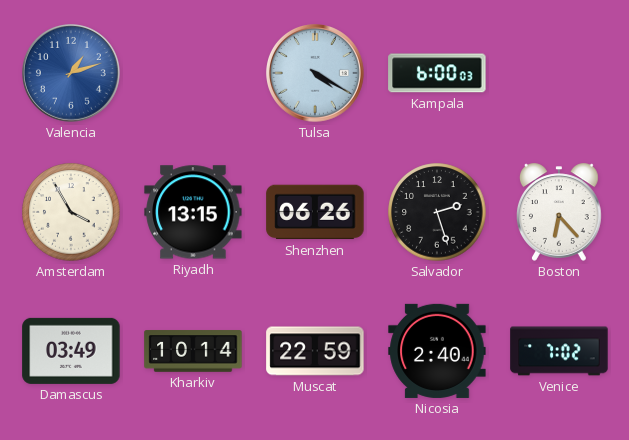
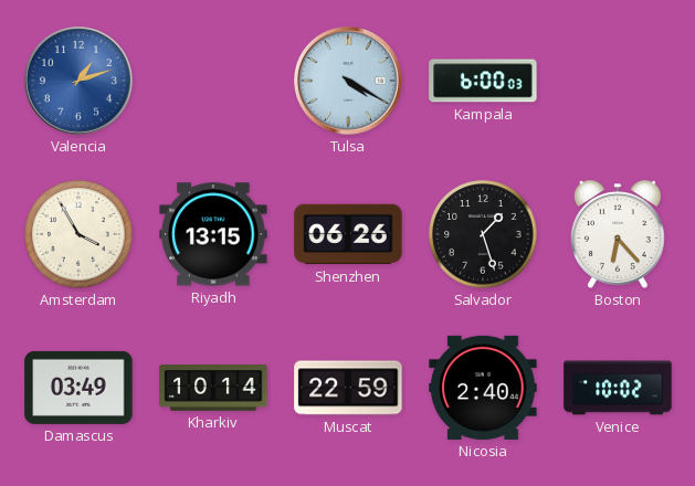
Salvador: 2:27 -> 1:27 (483, 234)
Venice: 7:02 -> 10:02 (618, 388)
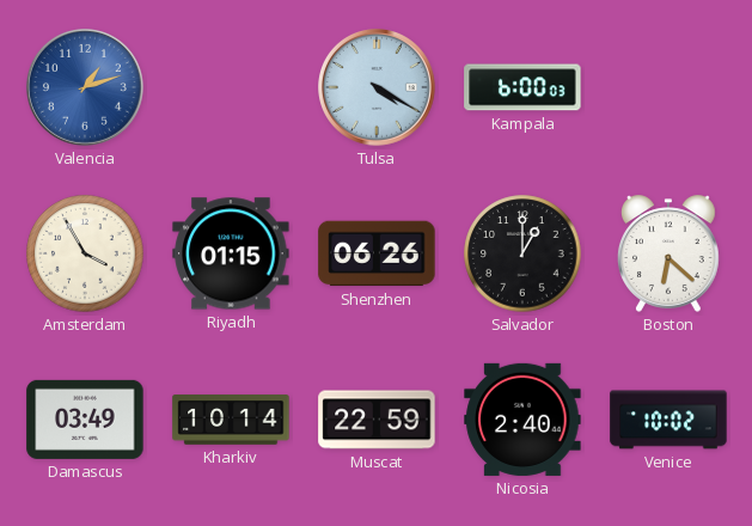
Riyadh: 13:15 -> 01:15 (231, 253)
Salvador: 1:27 -> 1:00 (522, 253)
Boston: 6:23 -> 6:22 (668, 253)
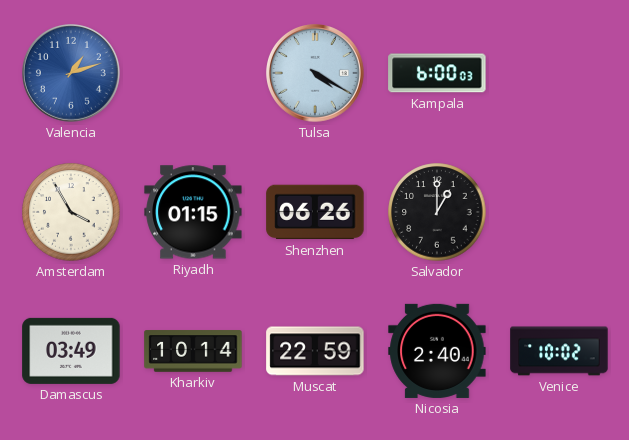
Boston: 6:22 -> none (668, 253)
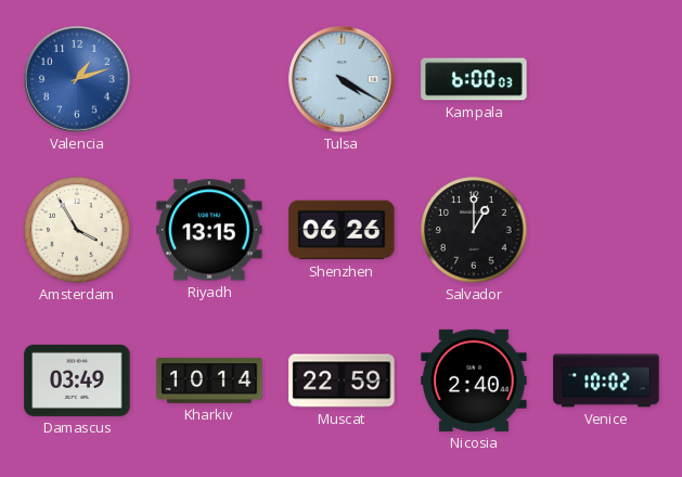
Riyadh: 01:15 -> 13:15 (209, 230)
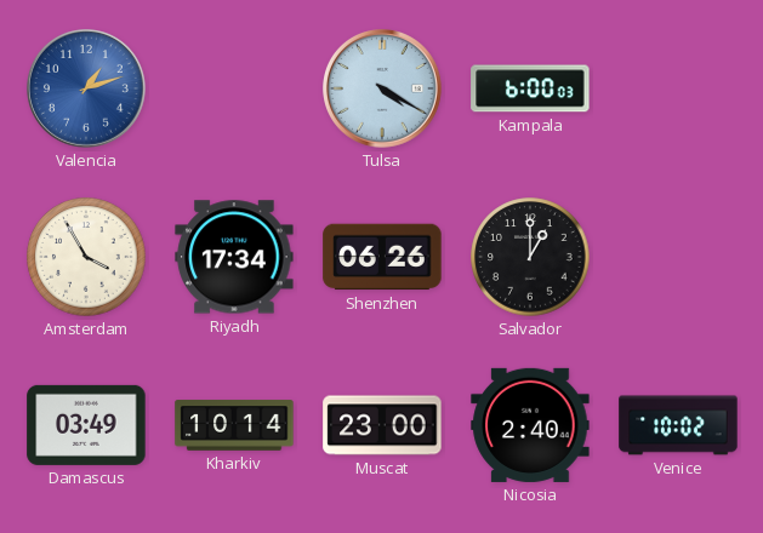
Riyadh: 13:15 -> 17:34 (234, 257)
Muscat: 22:59 -> 23:00 (382, 425)
